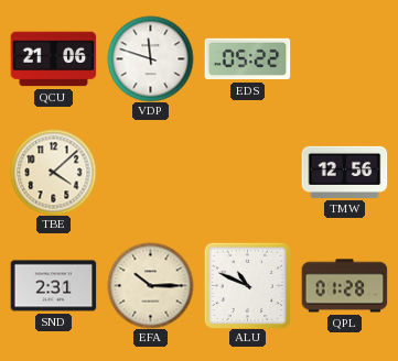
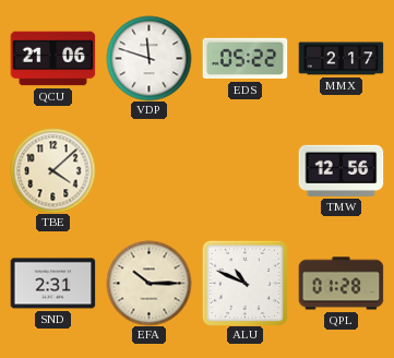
MMX: none -> 2:17 (341, 59)
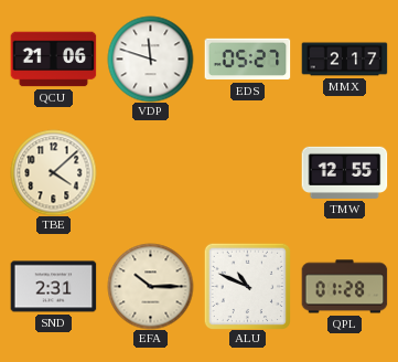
EDS: 05:22 -> 05:27 (247, 60)
TMW: 12:56 -> 12:55 (344, 172)
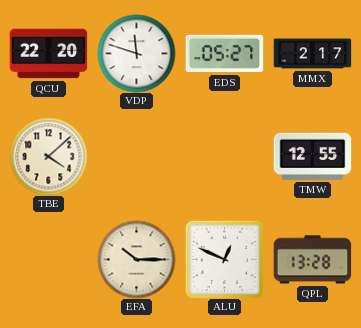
QCU: 21:06 -> 22:20 (48, 54)
SND: 2:31 -> none (53, 287)
ALU: 10:49 -> 12:49 (224, 259)
QPL: 01:28 -> 13:28 (312, 260)
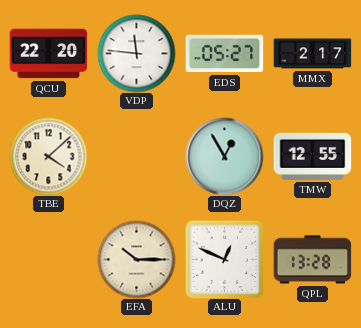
VDP: 11:48 -> 11:46 (136, 53)
DQZ: none -> 12:55 (224, 156)
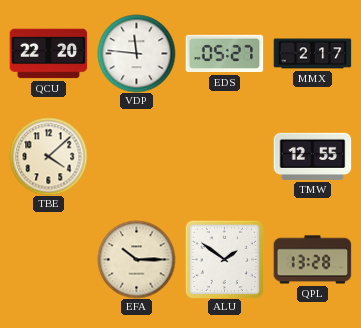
DQZ: 12:55 -> none (224, 156)
ALU: 12:49 -> 1:51 (224, 259)
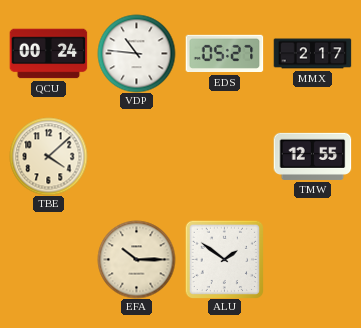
QCU: 22:20 -> 00:24 (48, 54)
VDP: 11:46 -> 10:46 (136, 53)
QPL: 13:28 -> none (312, 260)
